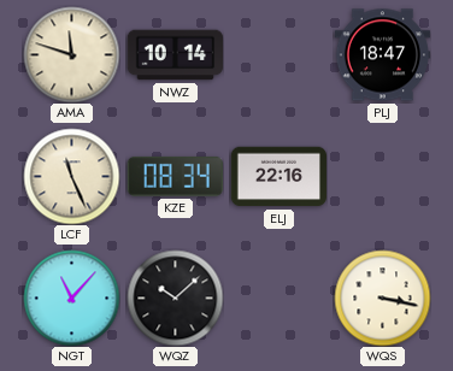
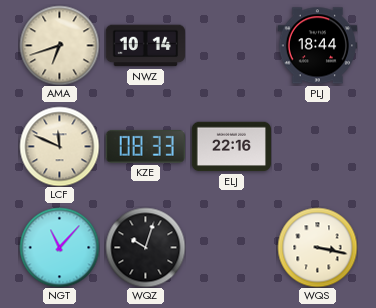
AMA: 11:48 -> 6:42 (59, 45)
PLJ: 18:47 -> 18:44 (317, 46)
LCF: 11:26 -> 11:49 (59, 146)
KZE: 08:34 -> 08:33 (145, 146)
WQZ: 10:08 -> 10:03 (145, 247)
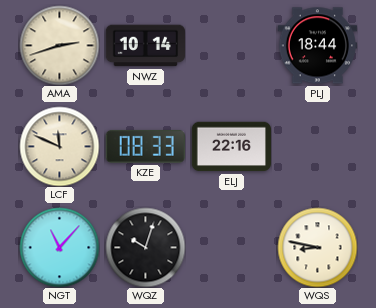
AMA: 6:42 -> 2:42 (59, 45)
WQS: 3:17 -> 8:47 (317, 247)
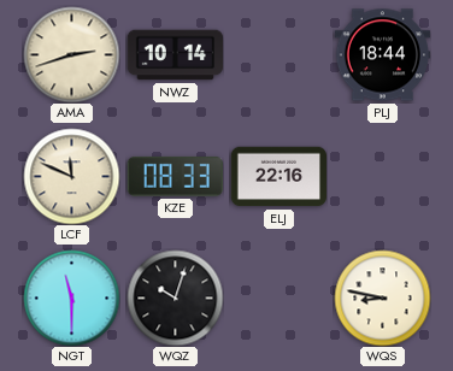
NGT: 11:07 -> 11:30 (71, 298)
